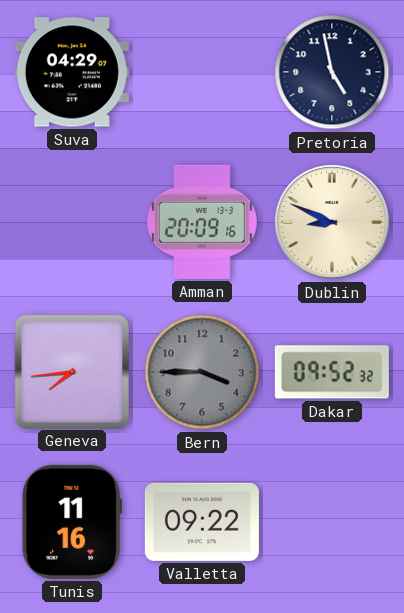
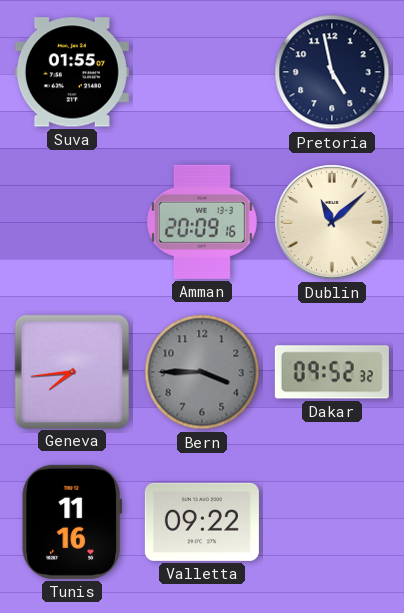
Suva: 04:29 -> 01:55 (72, 72)
Dublin: 8:49 -> 11:08 (332, 222)
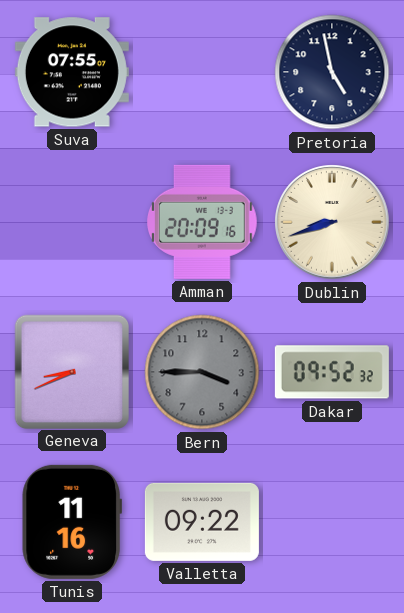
Suva: 01:55 -> 07:55 (72, 72)
Dublin: 11:08 -> 8:42 (332, 222)
Geneva: 7:44 -> 8:41 (71, 371)
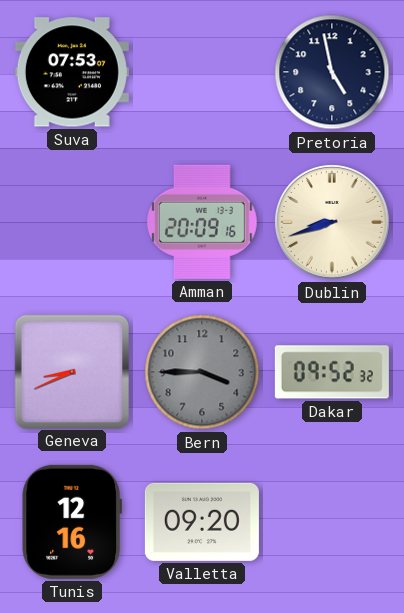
Suva: 07:55 -> 07:53 (72, 72)
Tunis: 11:16 -> 12:16 (72, 522)
Valletta: 09:22 -> 09:20 (202, 522)
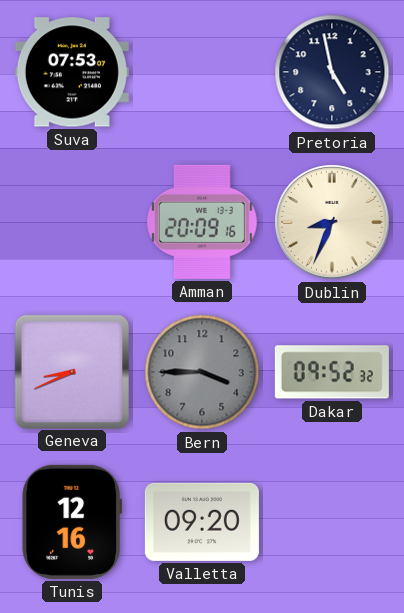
Dublin: 8:42 -> 8:34 (332, 222)
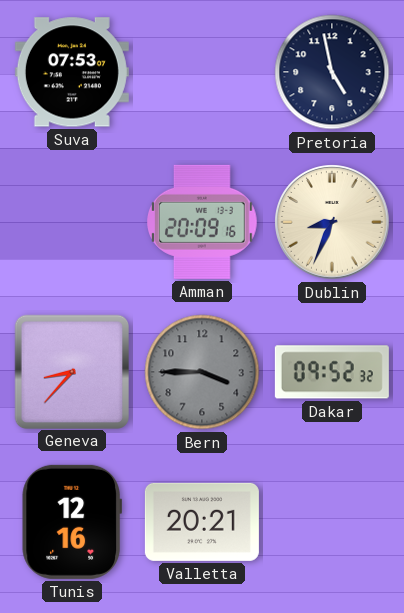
Geneva: 8:41 -> 8:37 (71, 371)
Valletta: 09:20 -> 20:21 (202, 522)
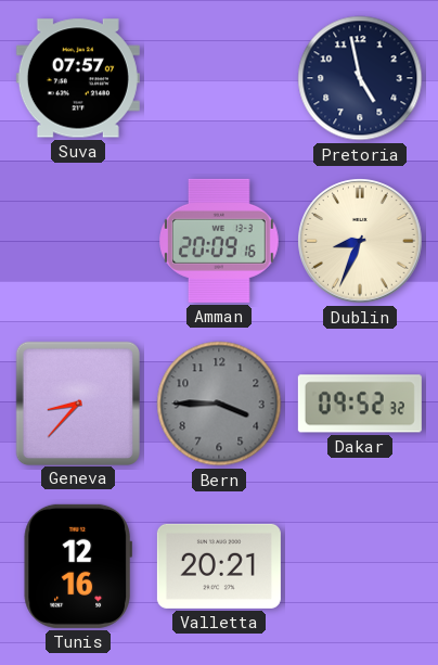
Suva: 07:53 -> 07:57 (78, 78)
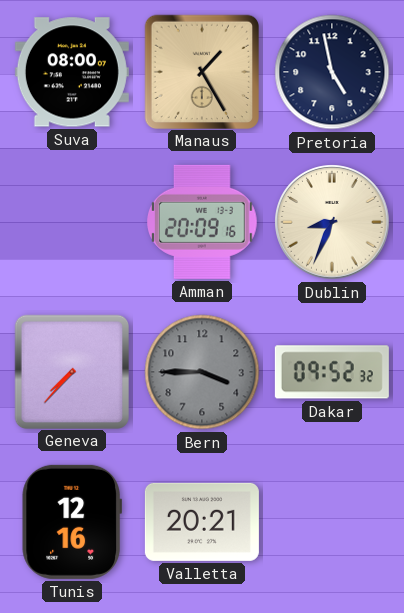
Suva: 07:57 -> 08:00 (72, 72)
Manaus: none -> 1:25 (201, 71)
Geneva: 8:37 -> 7:37 (71, 371)
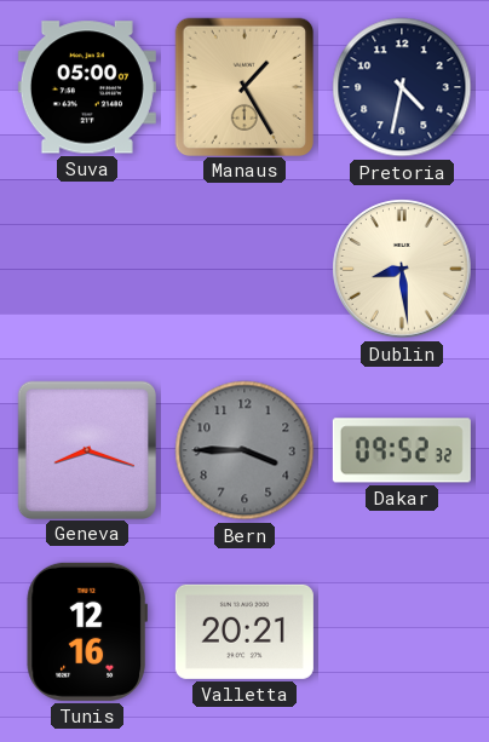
Suva: 08:00 -> 05:00 (87, 87)
Pretoria: 4:58 -> 4:32 (402, 87)
Amman: 20:09 -> none (203, 222)
Dublin: 8:34 -> 8:29 (402, 269)
Geneva: 7:37 -> 8:18 (86, 449)
